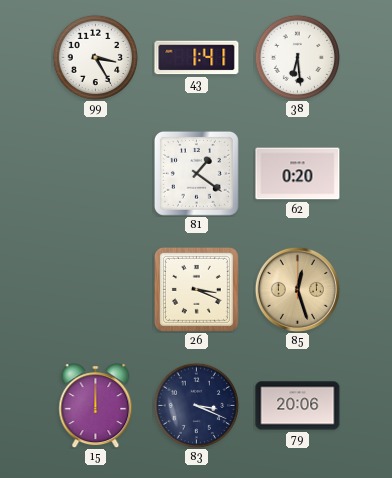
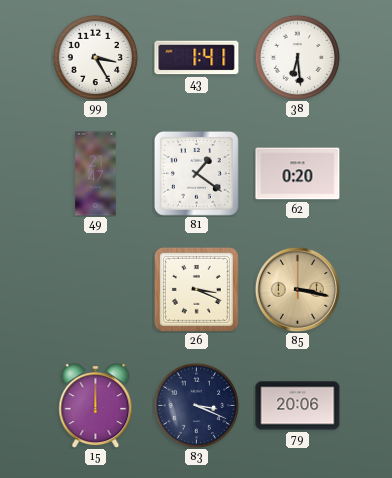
49: none -> 21:47 (96, 174)
85: 12:27 -> 3:17 (297, 289)
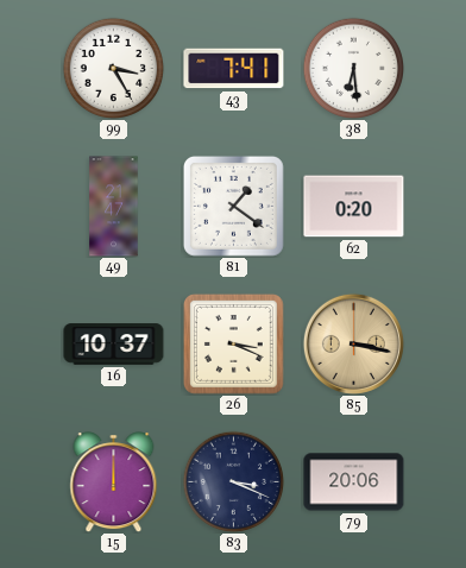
43: 1:41 -> 7:41 (234, 69)
16: none -> 10:37 (114, 345)
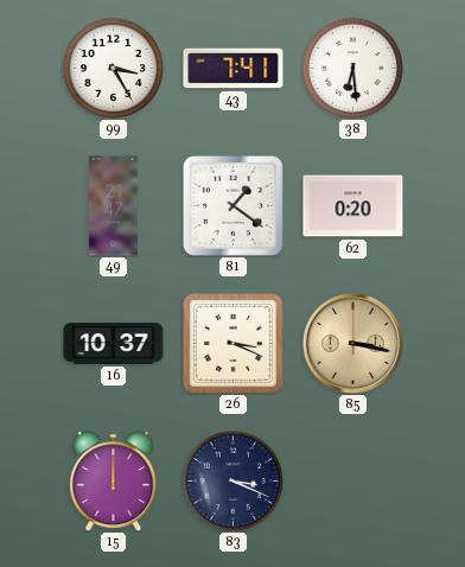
79: 20:06 -> none (354, 482)
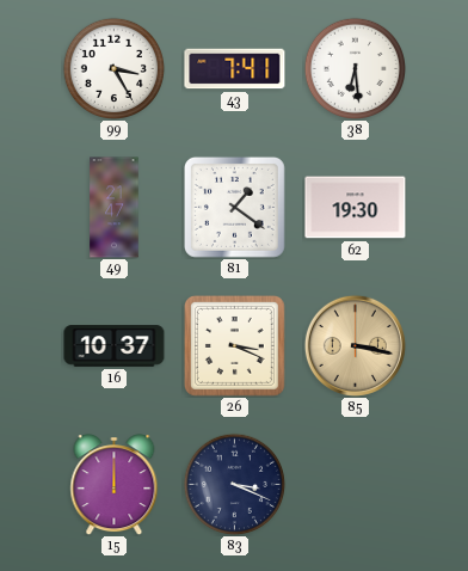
62: 0:20 -> 19:30 (356, 208)
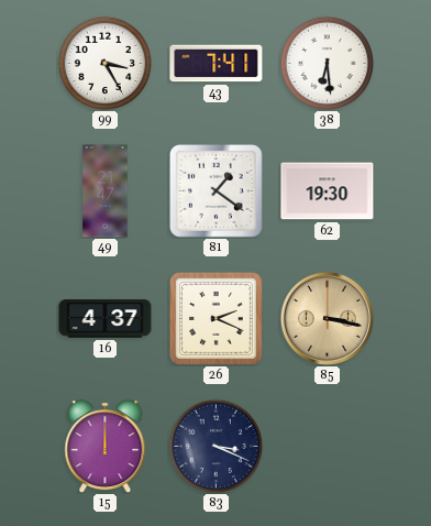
16: 10:37 -> 4:37 (106, 319)
26: 3:19 -> 2:19 (215, 318)
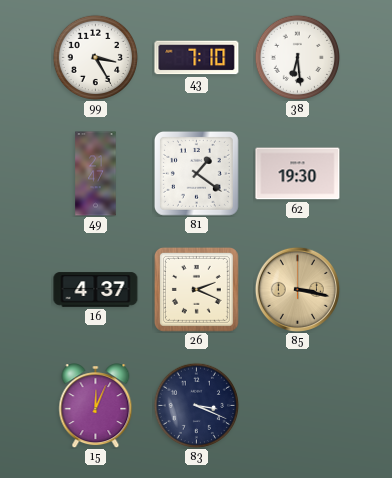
43: 7:41 -> 7:10 (197, 58)
15: 12:00 -> 12:04 (96, 406)
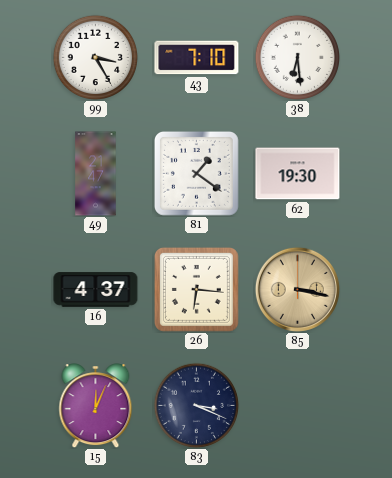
26: 2:19 -> 6:16 (196, 289)
